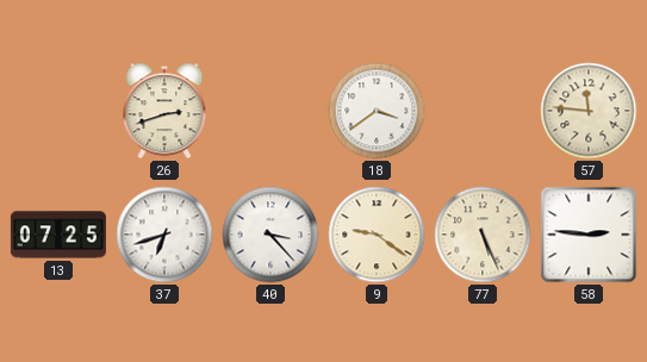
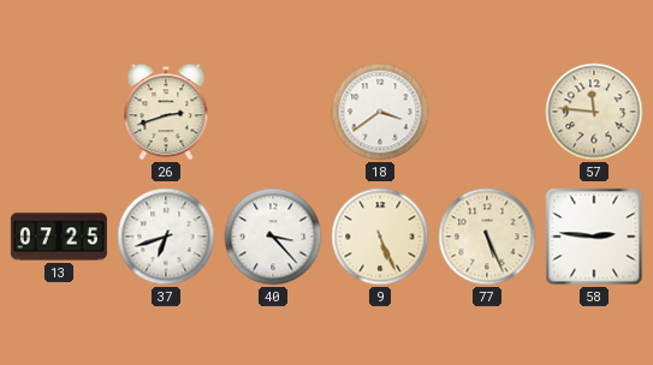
9: 9:21 -> 5:26 (380, 237)
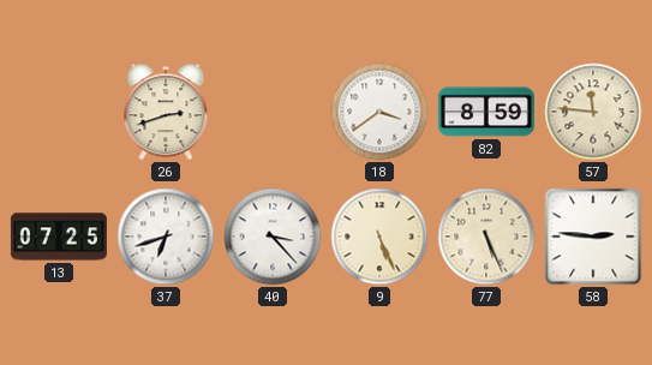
82: none -> 8:59 (486, 112)
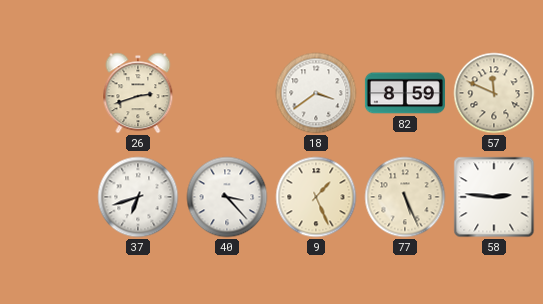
57: 11:46 -> 11:49 (494, 93)
13: 07:25 -> none (59, 237)
9: 5:26 -> 1:26 (316, 197)
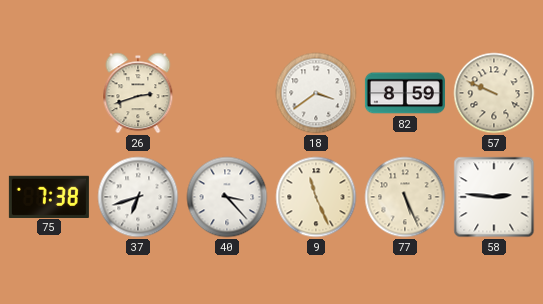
57: 11:49 -> 9:49 (494, 93)
75: none -> 7:38 (49, 196)
9: 1:26 -> 11:26 (316, 197)
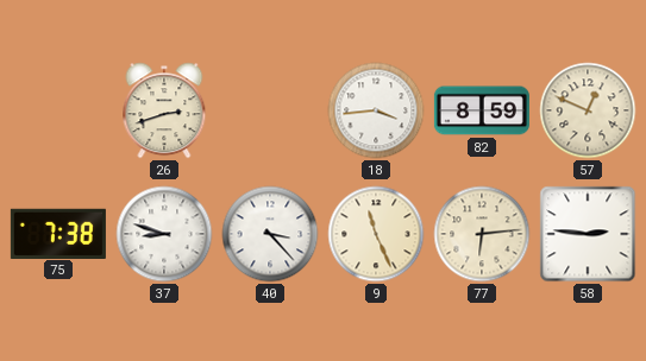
18: 3:39 -> 3:44 (376, 110)
57: 9:49 -> 12:49 (588, 110)
37: 6:42 -> 8:48 (164, 234)
77: 5:26 -> 6:14 (482, 234)
